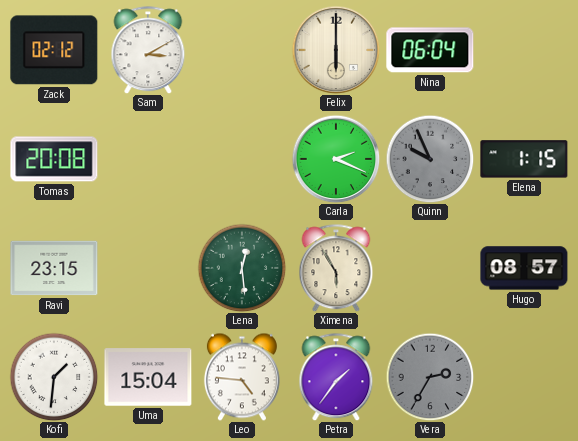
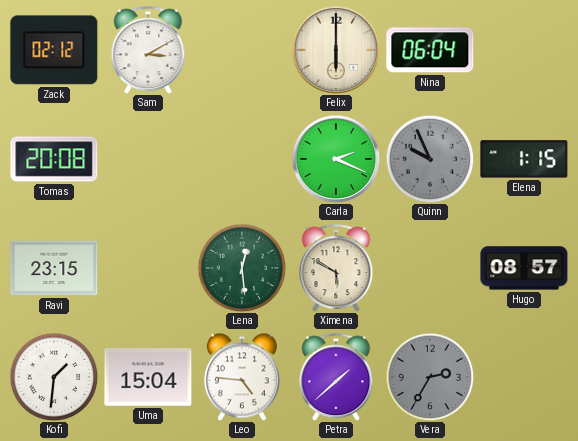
Ximena: 5:55 -> 5:50 (336, 268)
Petra: 1:36 -> 1:38 (336, 377)
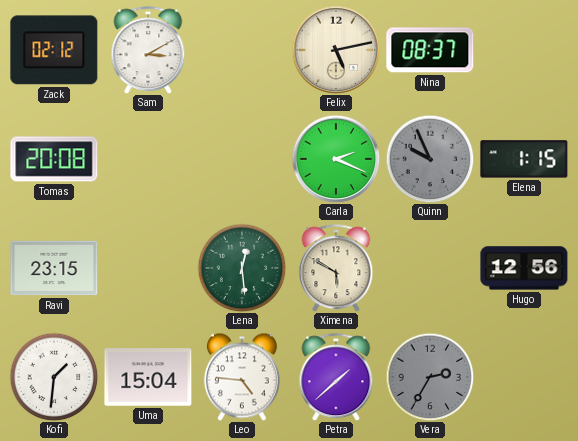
Felix: 6:00 -> 5:13 (336, 50)
Nina: 06:04 -> 08:37 (430, 50)
Hugo: 08:57 -> 12:56 (524, 268)
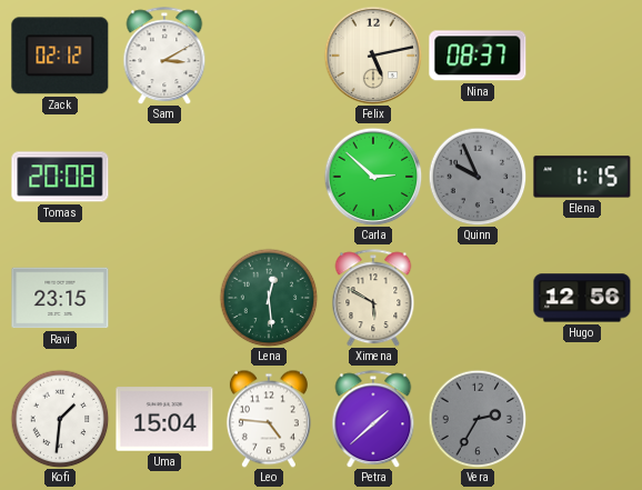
Carla: 2:19 -> 2:52 (373, 177)
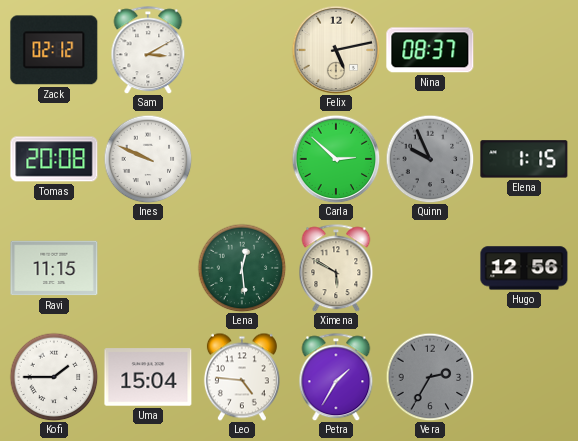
Ines: none -> 9:49 (148, 159)
Ravi: 23:15 -> 11:15 (54, 268)
Kofi: 1:31 -> 1:45 (54, 377)
Petra: 1:38 -> 1:35 (336, 377)
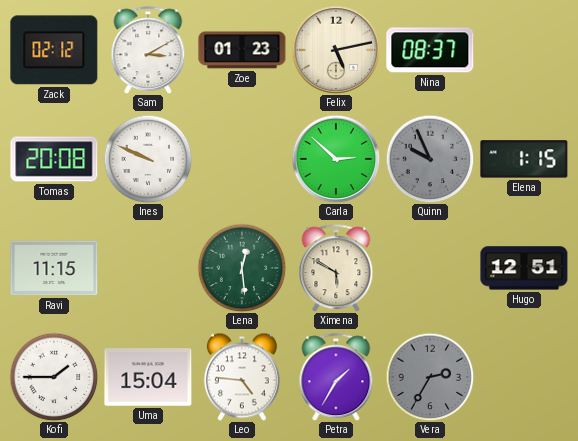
Zoe: none -> 01:23 (242, 50)
Hugo: 12:56 -> 12:51 (524, 268)
